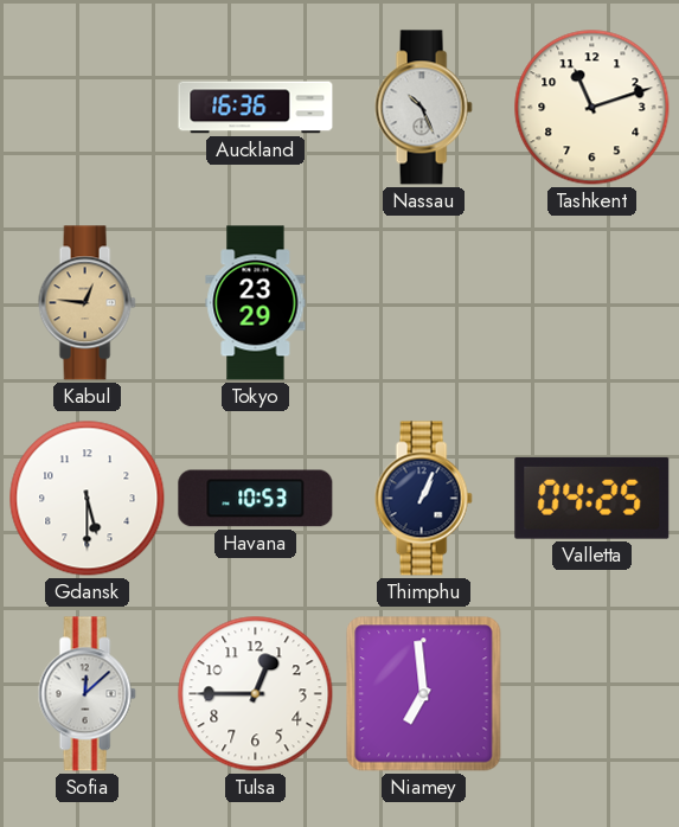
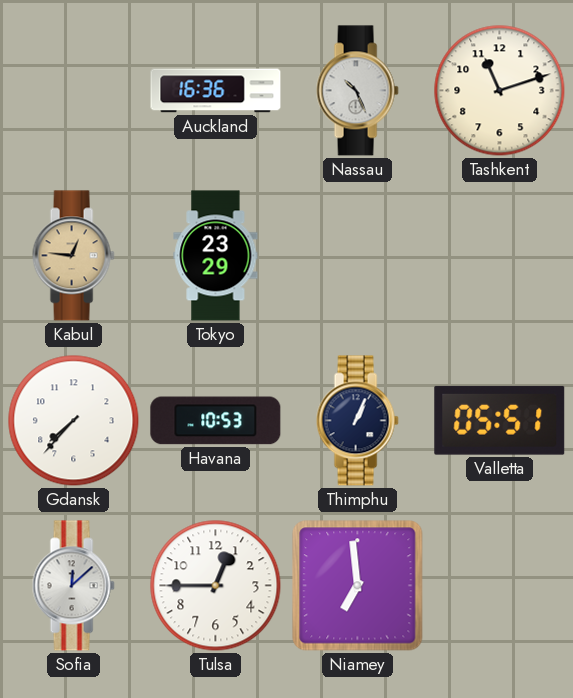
Gdansk: 5:30 -> 7:37 (74, 421)
Valletta: 04:25 -> 05:51 (500, 420)
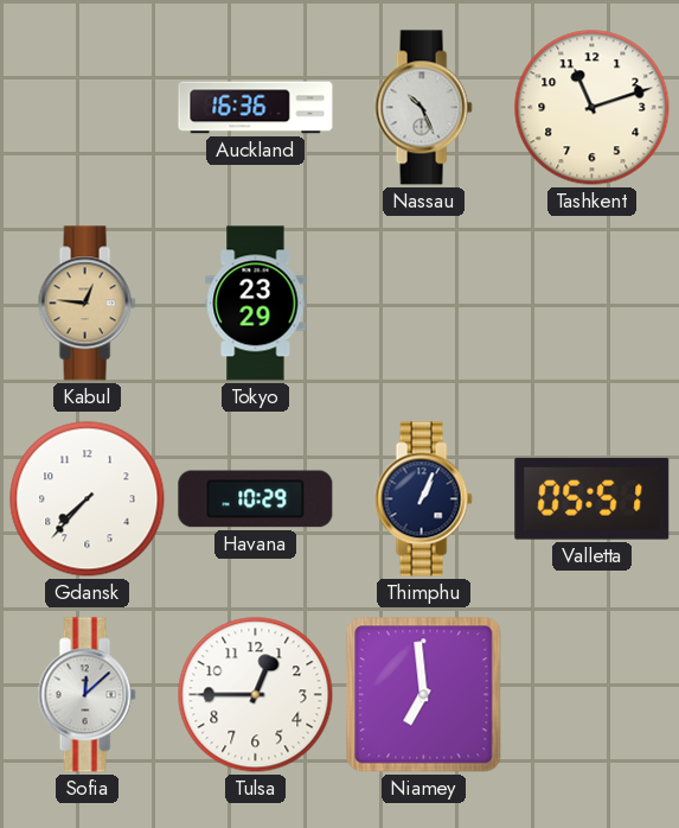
Havana: 10:53 -> 10:29 (256, 499)
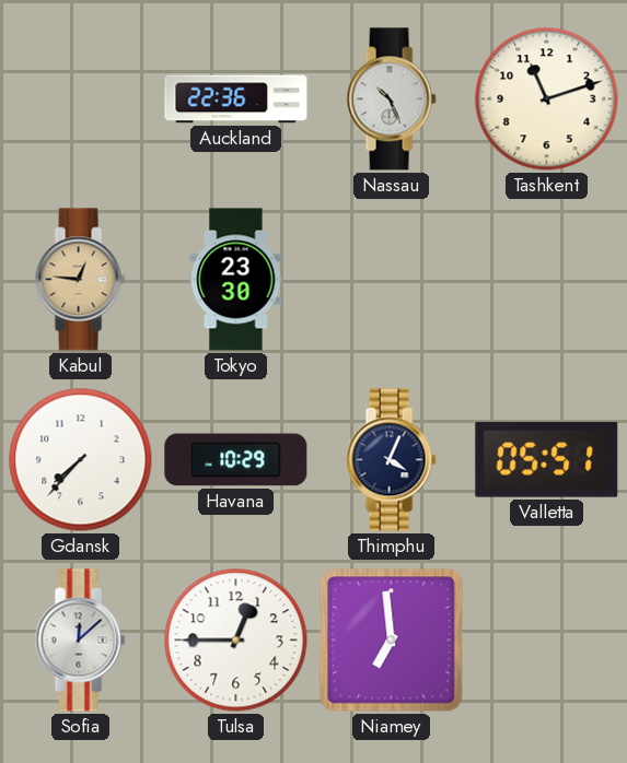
Auckland: 16:36 -> 22:36 (236, 99)
Tokyo: 23:29 -> 23:30 (236, 280)
Thimphu: 1:04 -> 4:04 (391, 460)
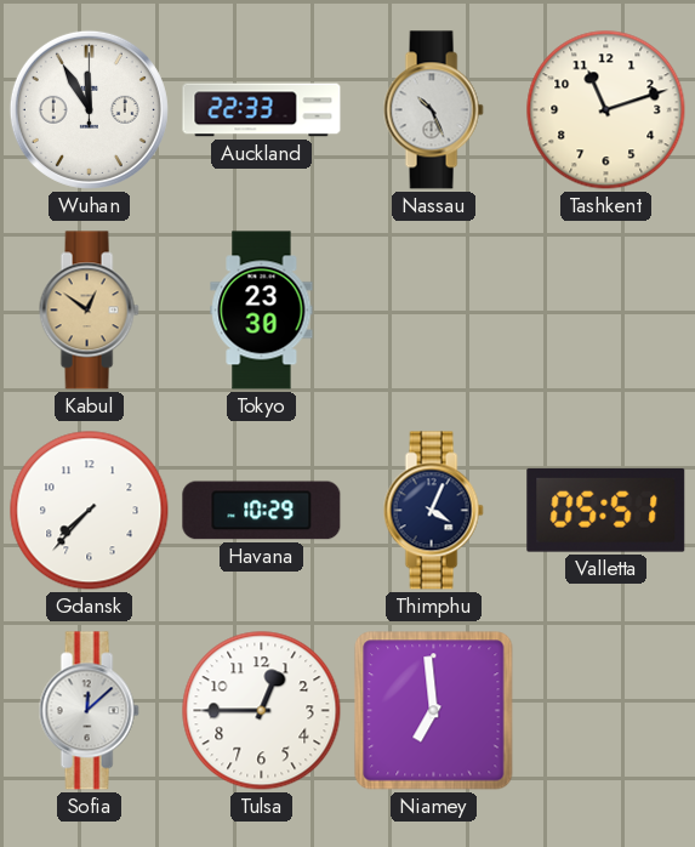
Wuhan: none -> 11:55 (89, 109)
Auckland: 22:36 -> 22:33 (262, 110)
Kabul: 12:46 -> 12:51 (89, 311)
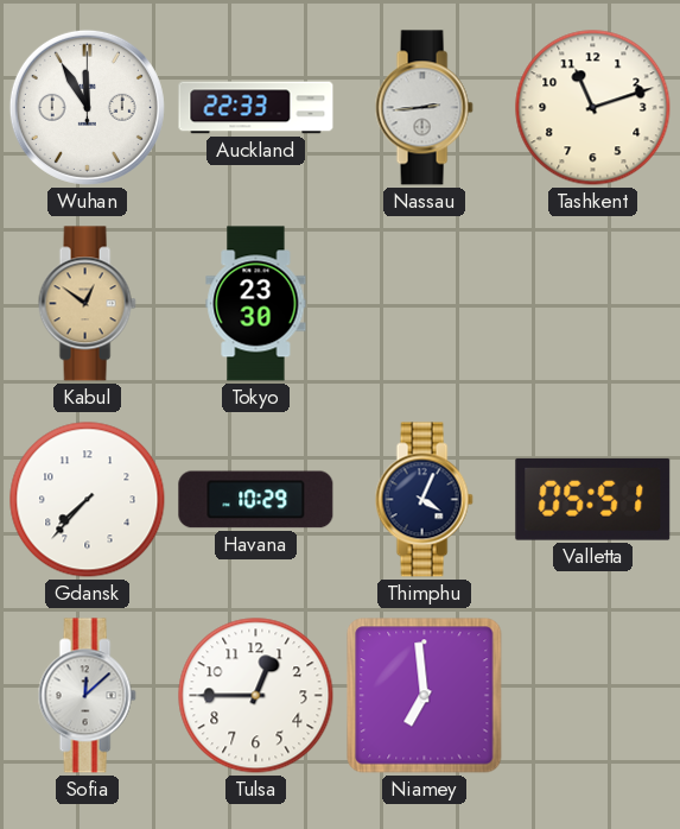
Nassau: 10:26 -> 2:44 (424, 108)
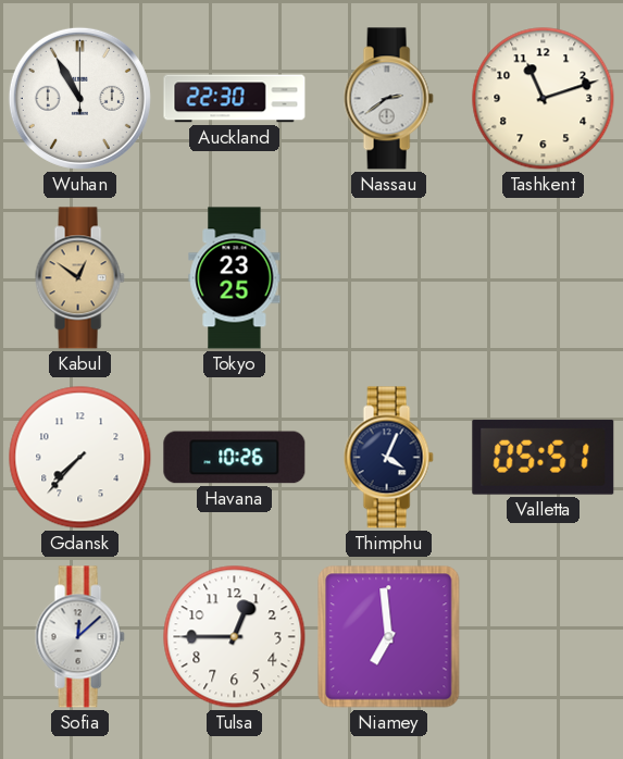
Wuhan: 11:55 -> 10:55 (79, 98)
Auckland: 22:33 -> 22:30 (235, 99)
Nassau: 2:44 -> 2:39 (388, 99)
Tokyo: 23:30 -> 23:25 (235, 278)
Havana: 10:29 -> 10:26 (235, 458)
